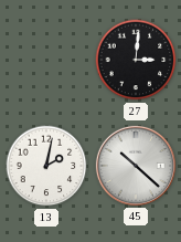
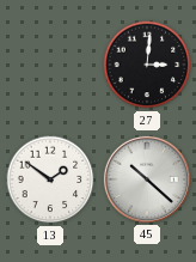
13: 2:02 -> 1:51 (50, 179)
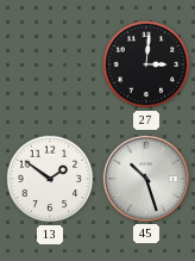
45: 10:22 -> 10:27 (146, 179)
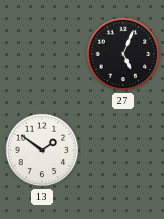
27: 3:01 -> 5:04 (123, 54)
45: 10:27 -> none (146, 179)
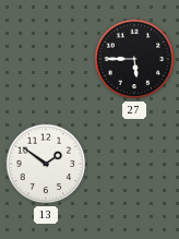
27: 5:04 -> 5:45 (134, 59)
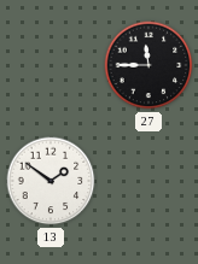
27: 5:45 -> 11:45 (148, 65)
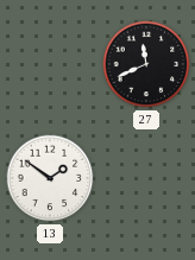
27: 11:45 -> 11:41 (146, 64)
